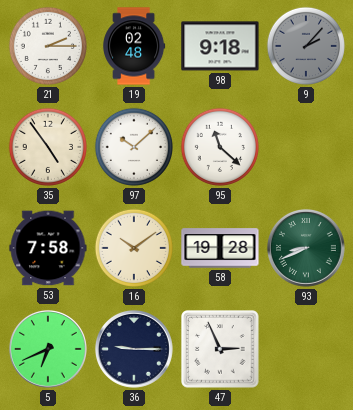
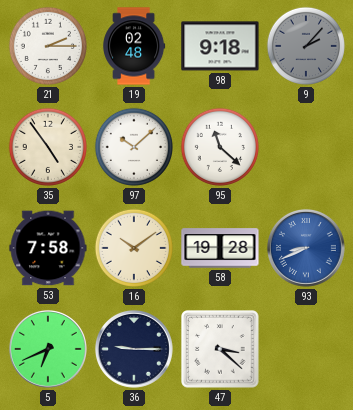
93 dial: green -> blue (306, 248)
47: 2:56 -> 3:22 (220, 349)
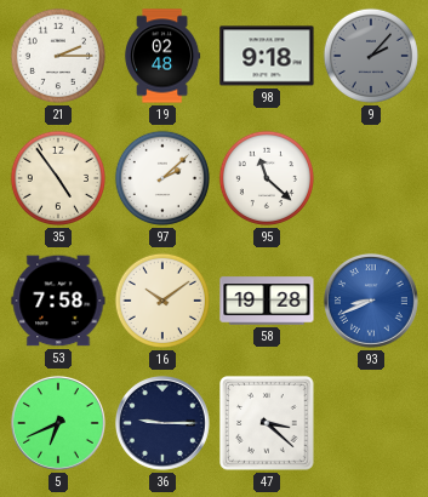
97: 10:08 -> 2:08 (162, 178)
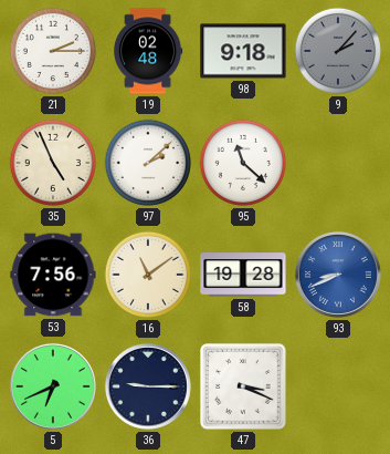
35: 4:54 -> 4:56 (53, 163)
53: 7:58 -> 7:56 (53, 275)
16: 10:09 -> 11:09 (148, 275)
47: 3:22 -> 3:19 (243, 386)
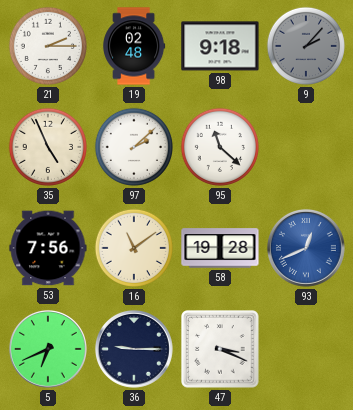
93: 8:41 -> 12:41 (306, 248)
